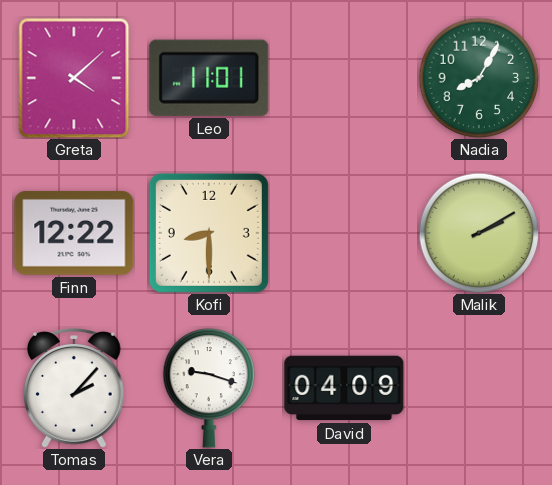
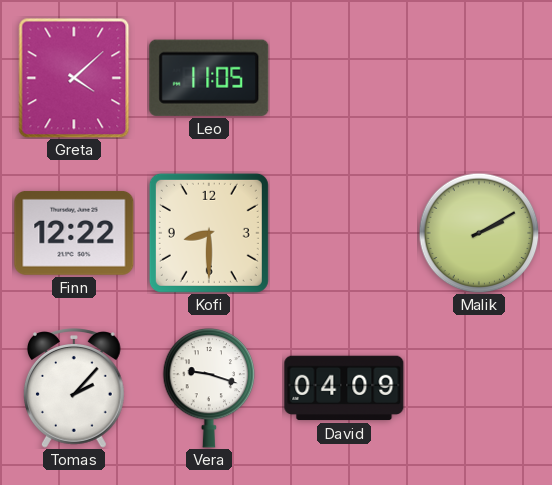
Leo: 11:01 -> 11:05 (209, 78)
Nadia: 8:05 -> none (479, 78)
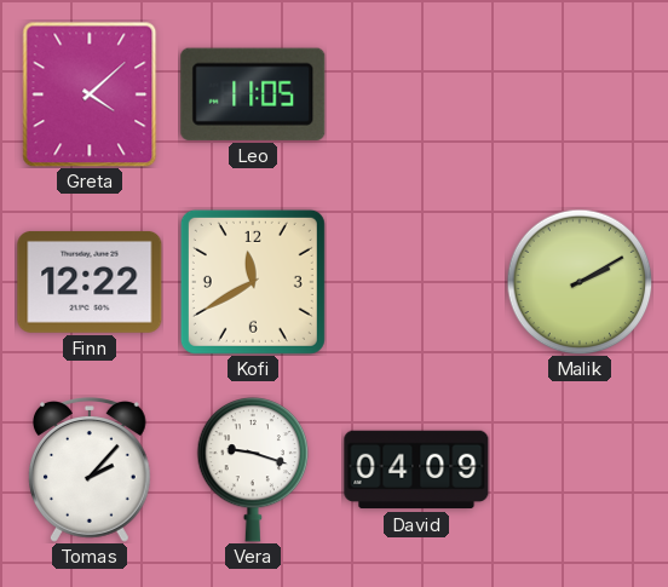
Kofi: 8:30 -> 11:40 (253, 282)
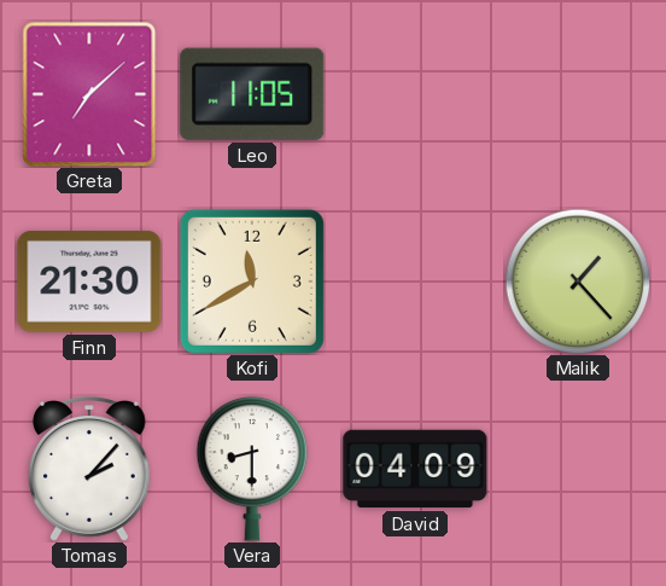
Greta: 4:08 -> 7:08 (89, 94)
Finn: 12:22 -> 21:30 (89, 282)
Malik: 2:10 -> 1:23 (578, 282)
Vera: 9:18 -> 8:30 (252, 469)
